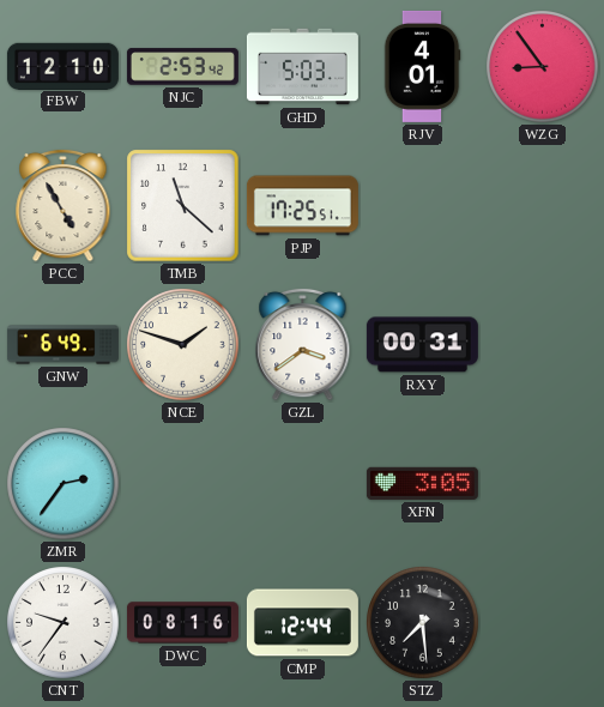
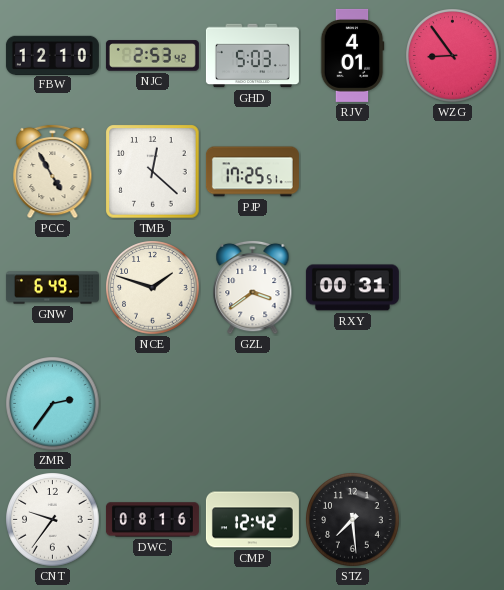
TMB: 11:22 -> 12:22 (153, 172)
XFN: 3:05 -> none (422, 483)
CMP: 12:44 -> 12:42 (252, 520)
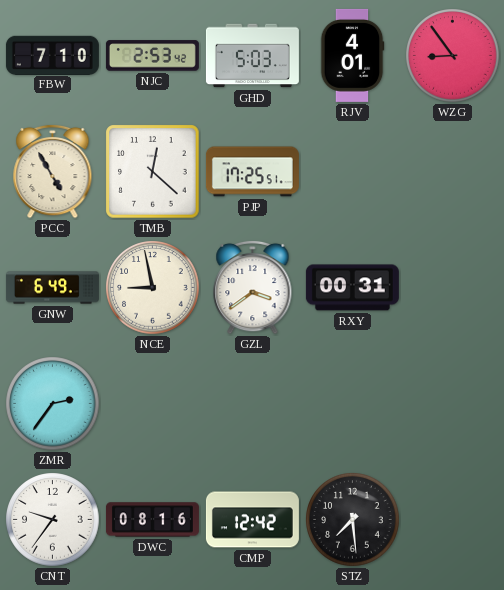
FBW: 12:10 -> 7:10 (52, 55)
NCE: 1:48 -> 8:58 (153, 288)
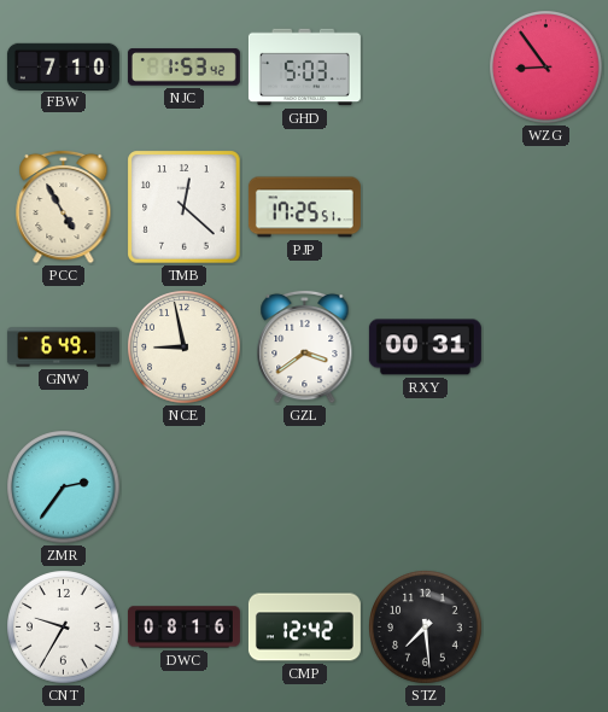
NJC: 2:53 -> 1:53 (183, 68)
RJV: 4:01 -> none (352, 55)
CNT: 9:36 -> 9:35 (64, 628)
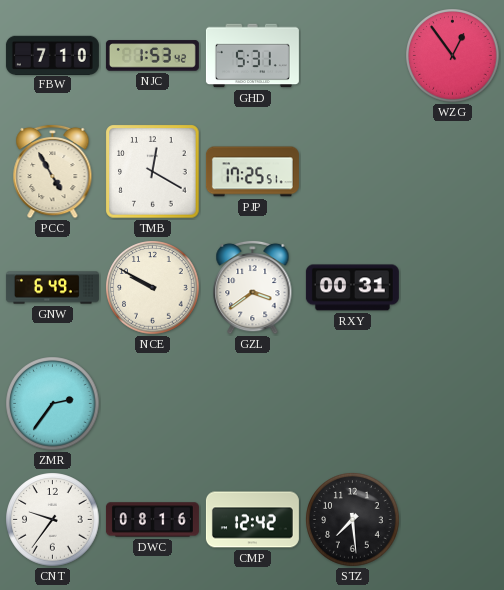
GHD: 5:03 -> 5:31 (252, 56)
WZG: 8:54 -> 12:54 (453, 56)
TMB: 12:22 -> 12:20 (153, 172)
NCE: 8:58 -> 9:50 (153, 288)
CNT: 9:35 -> 9:36 (53, 520)
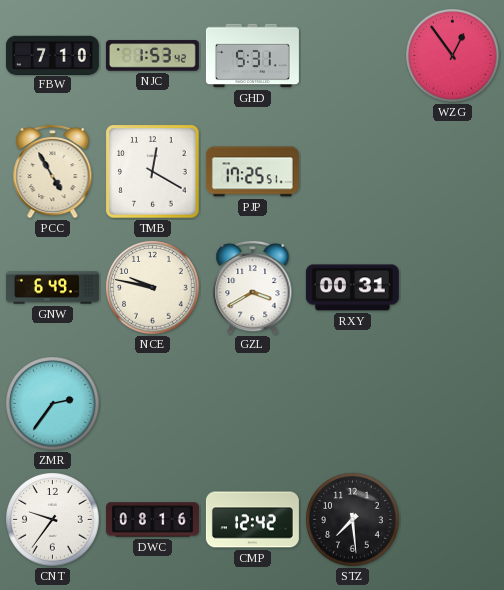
NCE: 9:50 -> 9:47 (153, 288)
GZL: 3:39 -> 3:40 (253, 287)
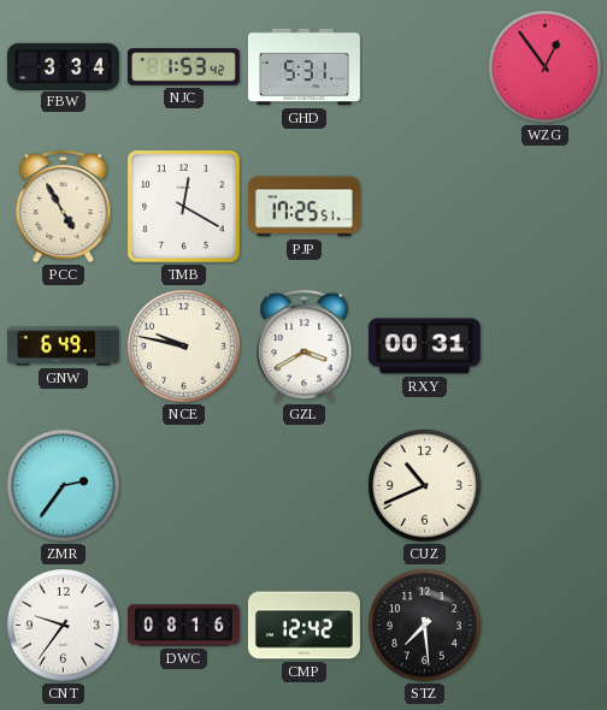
FBW: 7:10 -> 3:34 (63, 66)
CUZ: none -> 10:41 (425, 486)
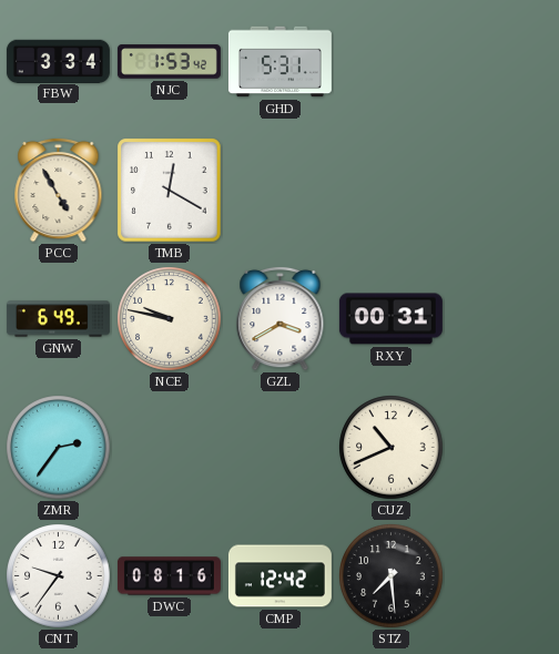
WZG: 12:54 -> none (546, 67)
PJP: 17:25 -> none (303, 207)
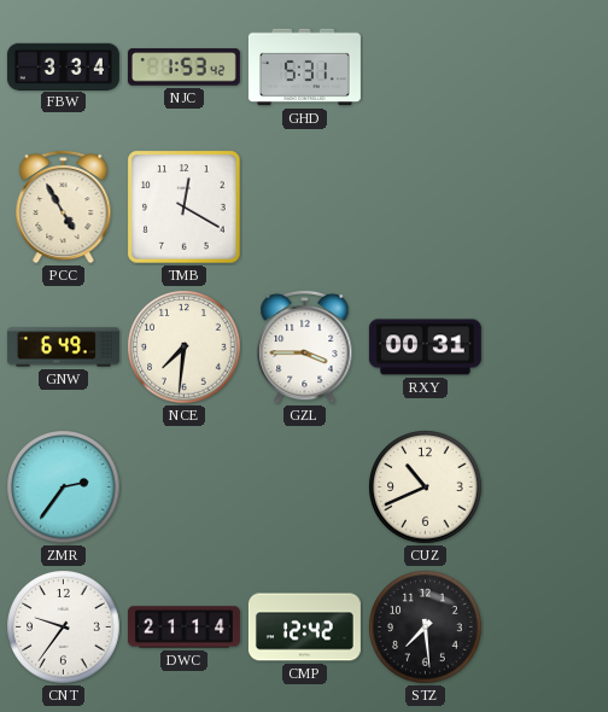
NCE: 9:47 -> 7:31 (185, 348)
GZL: 3:40 -> 3:45 (305, 346)
DWC: 08:16 -> 21:14 (183, 628)
